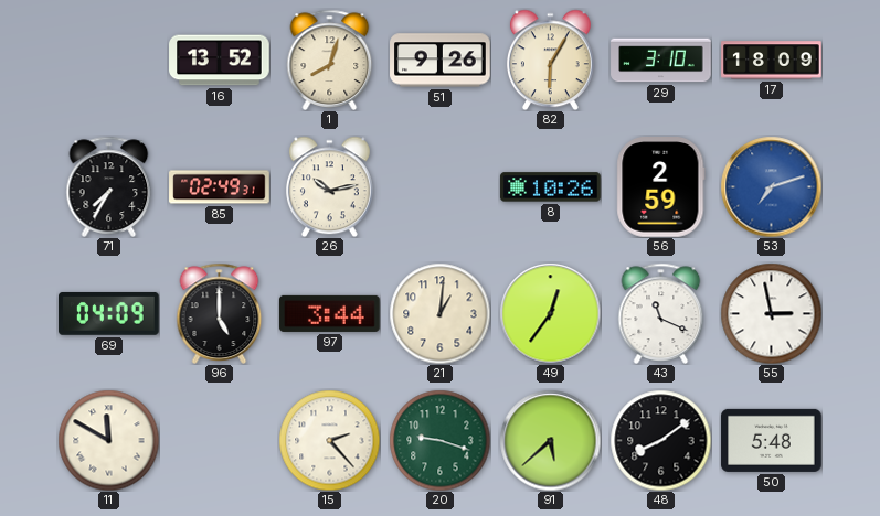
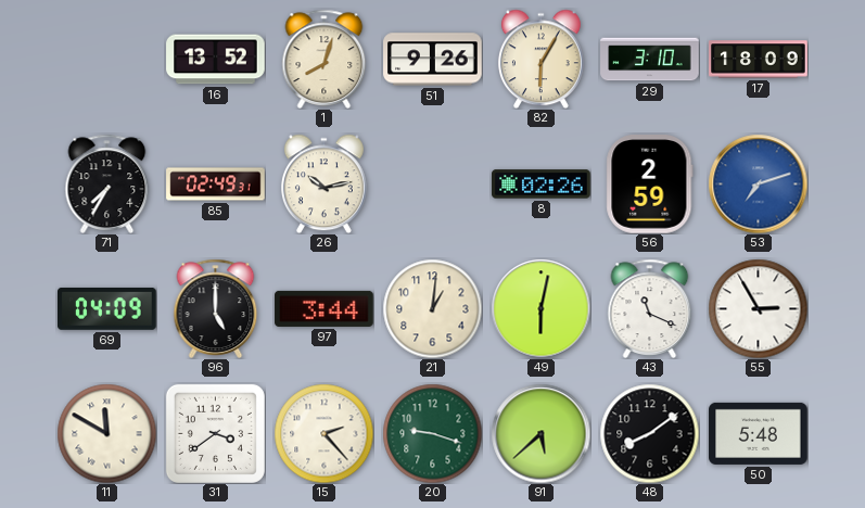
8: 10:26 -> 02:26 (542, 185)
49: 12:36 -> 6:02 (540, 308)
55: 2:58 -> 2:55 (758, 308)
31: none -> 3:39 (215, 433)
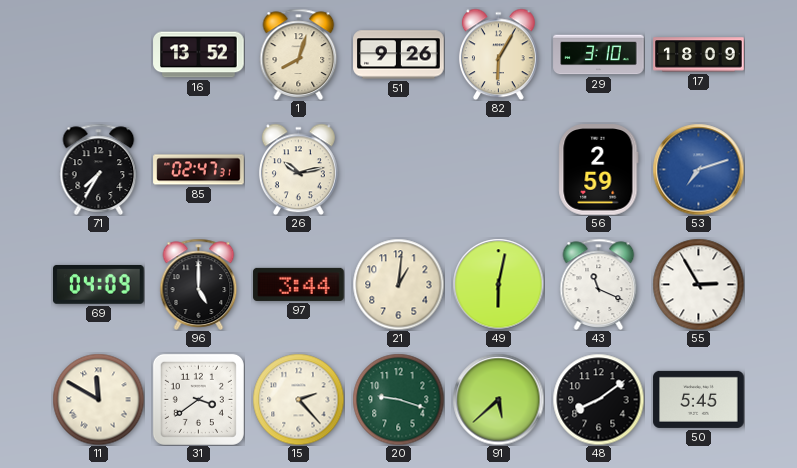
85: 02:49 -> 02:47 (199, 170)
8: 02:26 -> none (542, 185)
50: 5:48 -> 5:45 (699, 399)
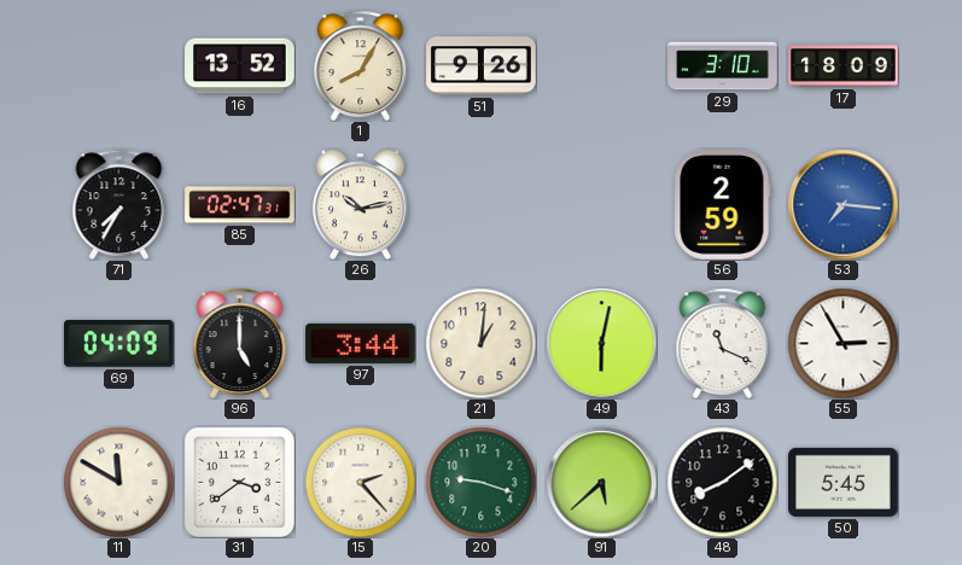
1: 8:03 -> 8:05 (361, 65)
82: 6:05 -> none (498, 54)
53: 7:12 -> 7:16 (843, 204)
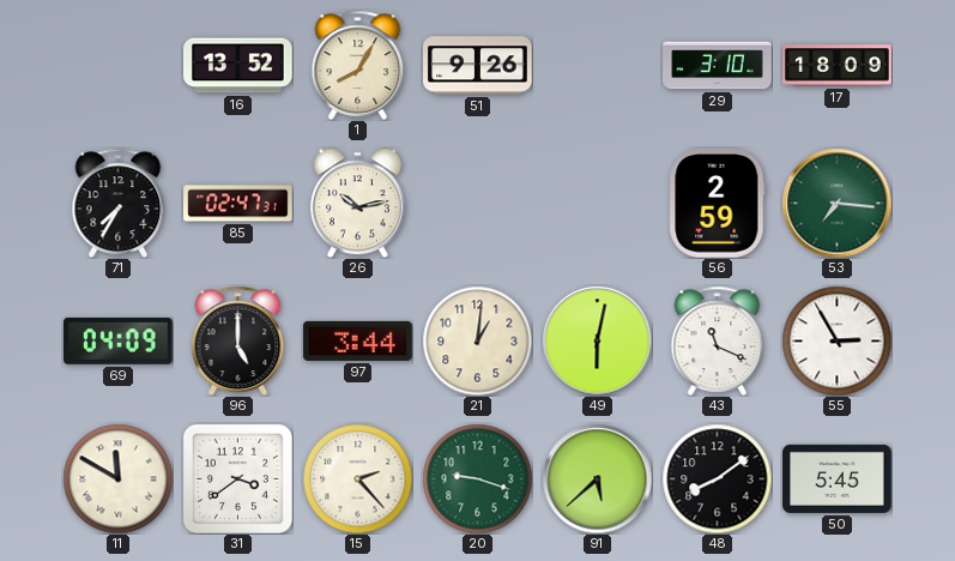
53 dial: blue -> green (836, 203)
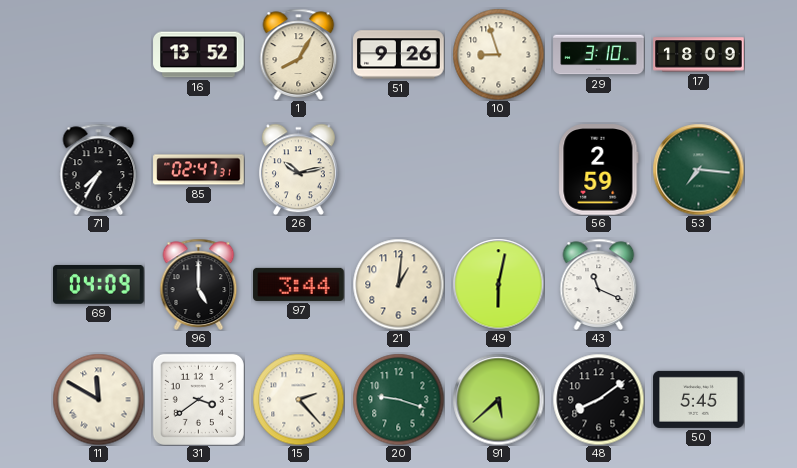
10: none -> 8:57 (498, 54)
55: 2:55 -> none (836, 340)
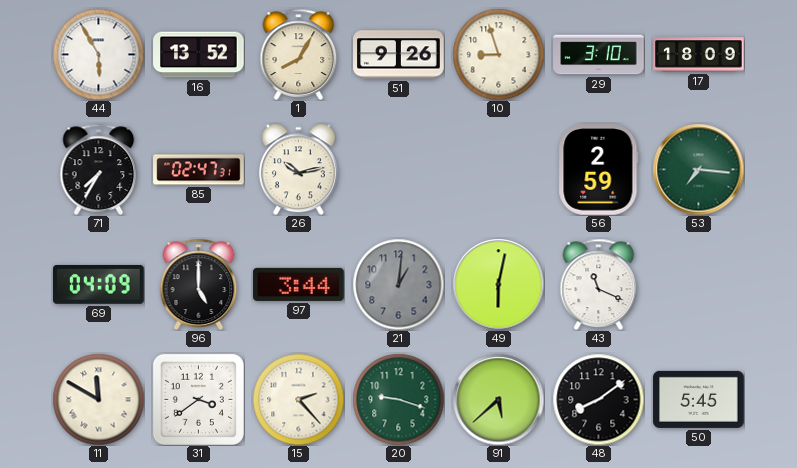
44: none -> 5:55 (98, 54)
21 dial: cream -> grey (398, 284)
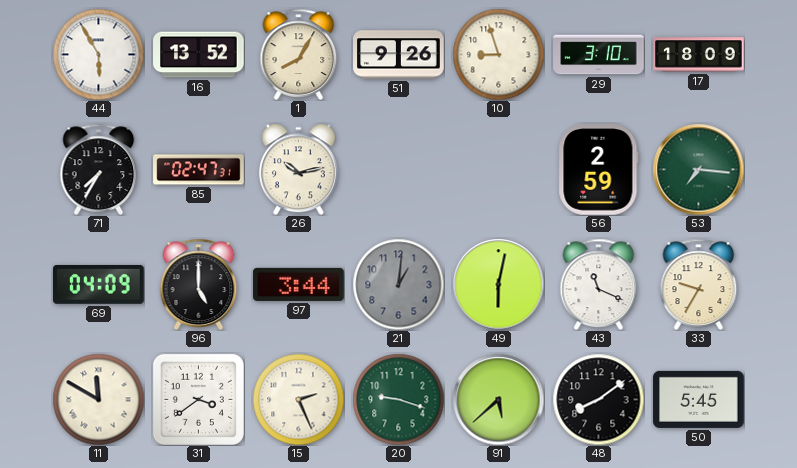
33: none -> 9:35 (699, 284)
15: 2:23 -> 2:26 (298, 399)
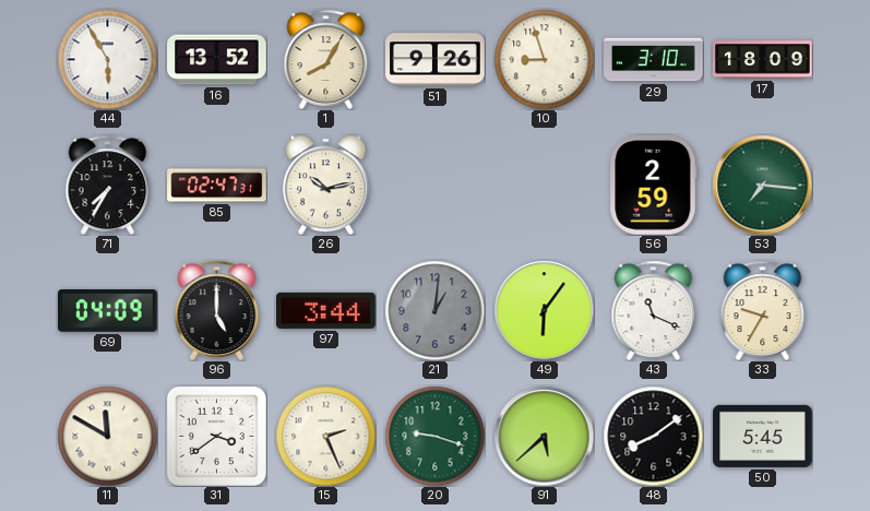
49: 6:02 -> 6:06 (544, 310)
